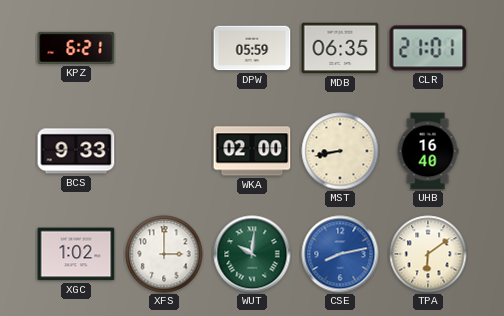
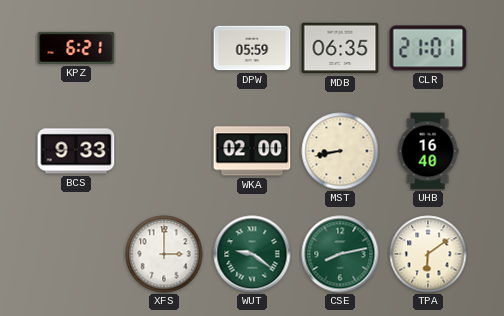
XGC: 1:02 -> none (76, 254)
WUT: 10:01 -> 9:21 (252, 254)
CSE dial: blue -> green (340, 254)
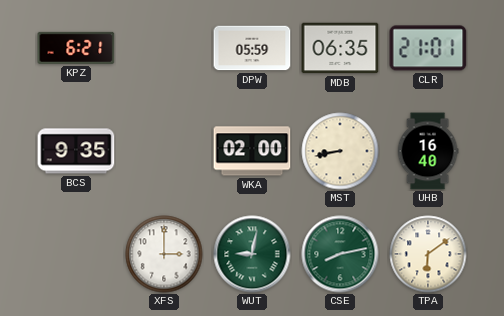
BCS: 9:33 -> 9:35 (76, 151)
WUT: 9:21 -> 9:02 (252, 254)
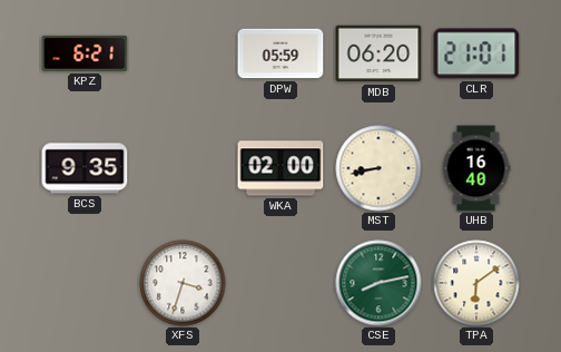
MDB: 06:35 -> 06:20 (378, 53)
XFS: 3:00 -> 3:33 (183, 283)
WUT: 9:02 -> none (252, 254)
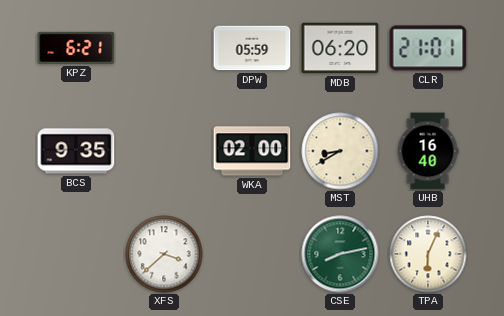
MST: 8:43 -> 8:40 (340, 151)
XFS: 3:33 -> 3:38 (164, 254)
TPA: 6:09 -> 6:04 (428, 254)
